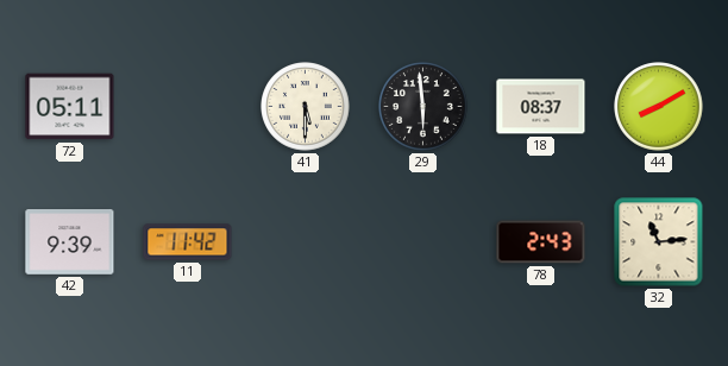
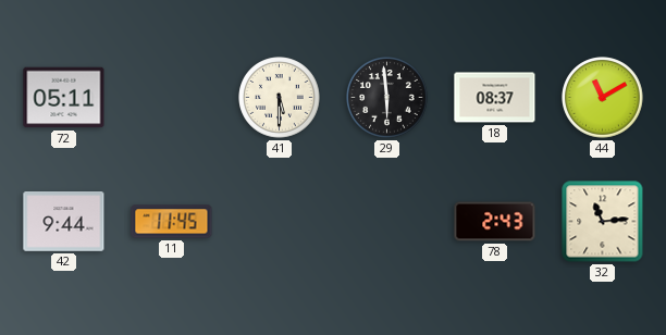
44: 8:10 -> 11:10 (603, 98)
42: 9:39 -> 9:44 (64, 222)
11: 11:42 -> 11:45 (172, 222)
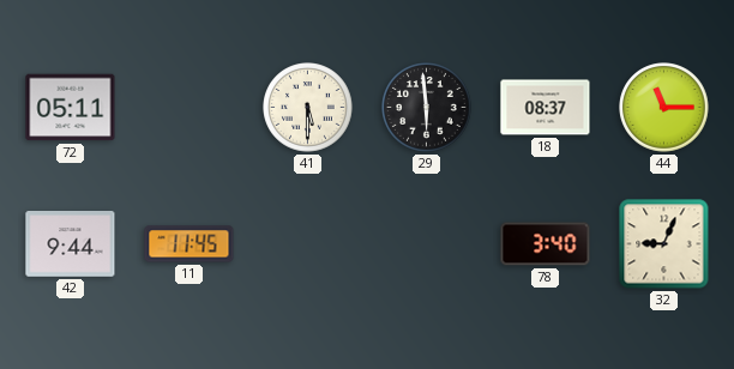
44: 11:10 -> 11:15 (664, 108)
78: 2:43 -> 3:40 (546, 244)
32: 11:14 -> 9:04 (664, 244)
